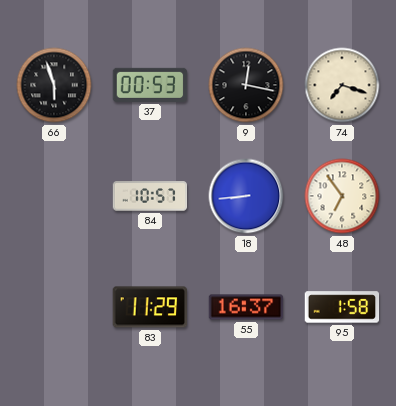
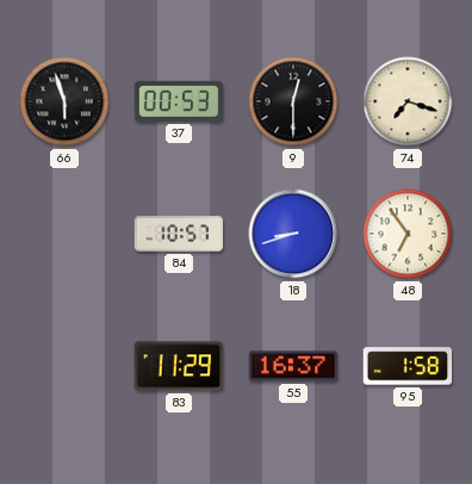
9: 12:17 -> 12:30 (293, 101)
18: 8:44 -> 8:42 (293, 234)
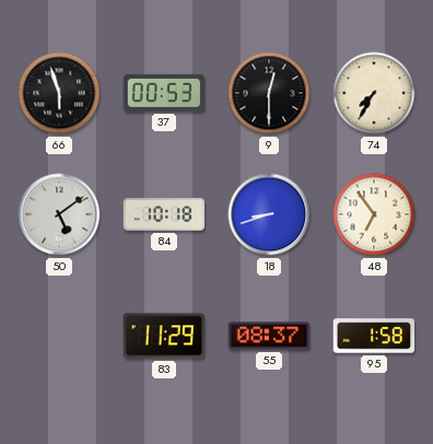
74: 7:18 -> 7:35 (374, 93)
50: none -> 5:09 (59, 214)
84: 10:57 -> 10:18 (164, 214)
55: 16:37 -> 08:37 (269, 336)
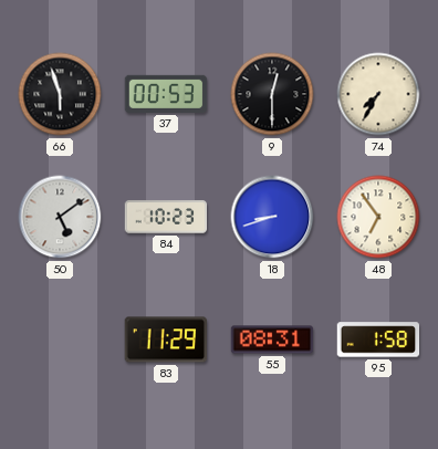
84: 10:18 -> 10:23 (166, 217)
55: 08:37 -> 08:31 (272, 340)
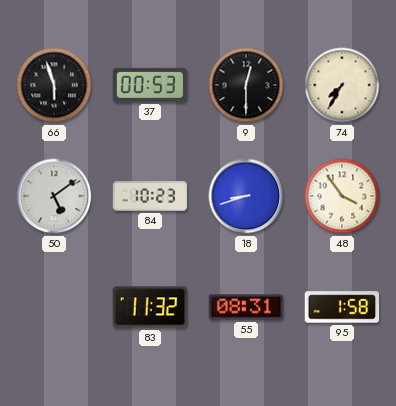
48: 6:54 -> 3:54 (342, 196)
83: 11:29 -> 11:32 (149, 307)
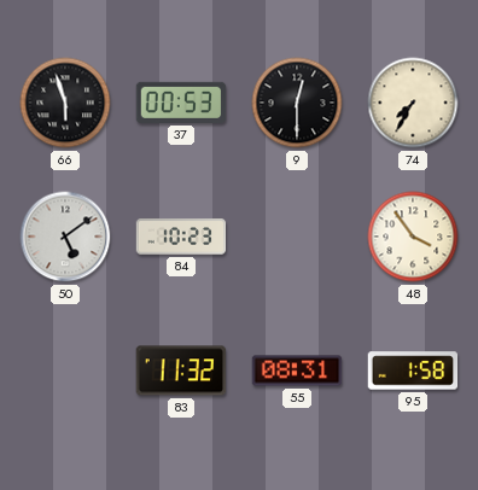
18: 8:42 -> none (246, 196)
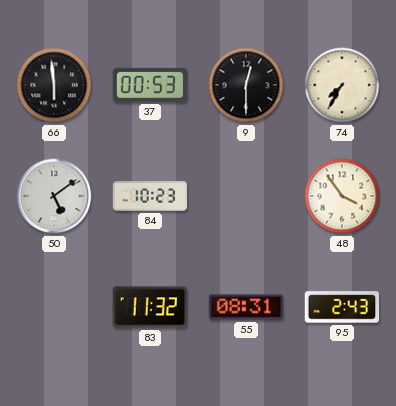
66: 5:57 -> 5:59 (54, 85)
95: 1:58 -> 2:43 (342, 307)
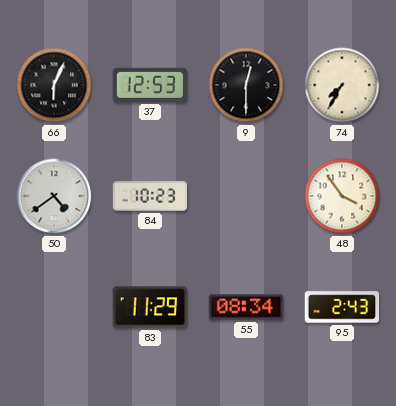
66: 5:59 -> 6:04 (54, 85)
37: 00:53 -> 12:53 (150, 85)
50: 5:09 -> 4:39 (54, 196)
83: 11:32 -> 11:29 (149, 307)
55: 08:31 -> 08:34 (246, 307)
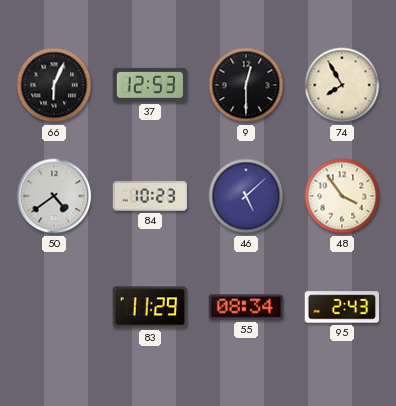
74: 7:35 -> 7:55 (342, 85)
46: none -> 5:08 (246, 196)
